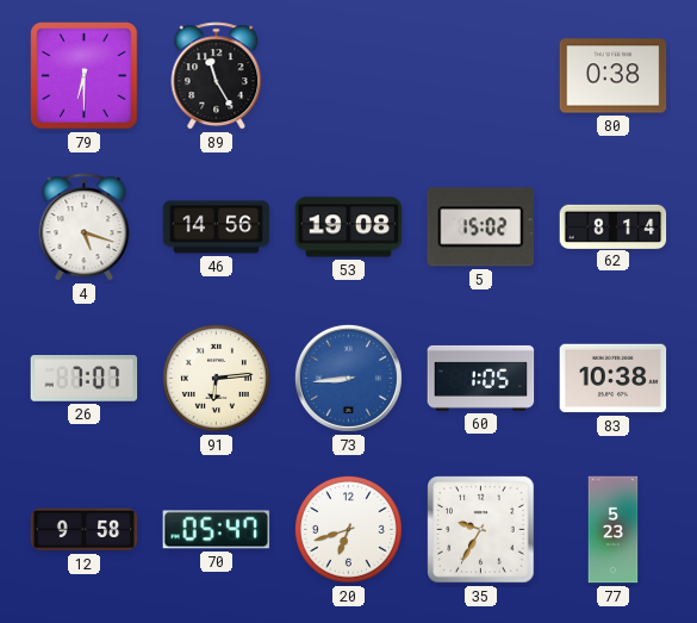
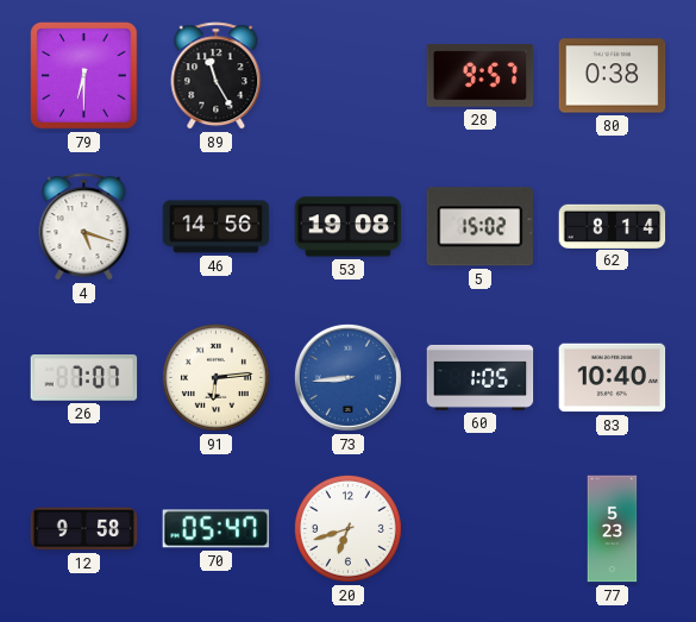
28: none -> 9:57 (481, 76)
83: 10:38 -> 10:40 (613, 378)
35: 9:35 -> none (481, 530)
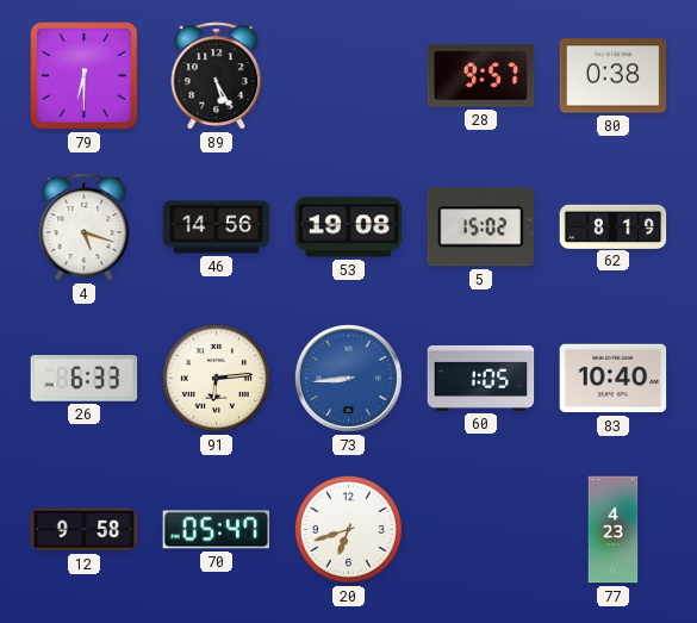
89: 11:25 -> 5:25 (217, 76)
62: 8:14 -> 8:19 (614, 226)
26: 7:07 -> 6:33 (85, 379)
77: 5:23 -> 4:23 (614, 530)
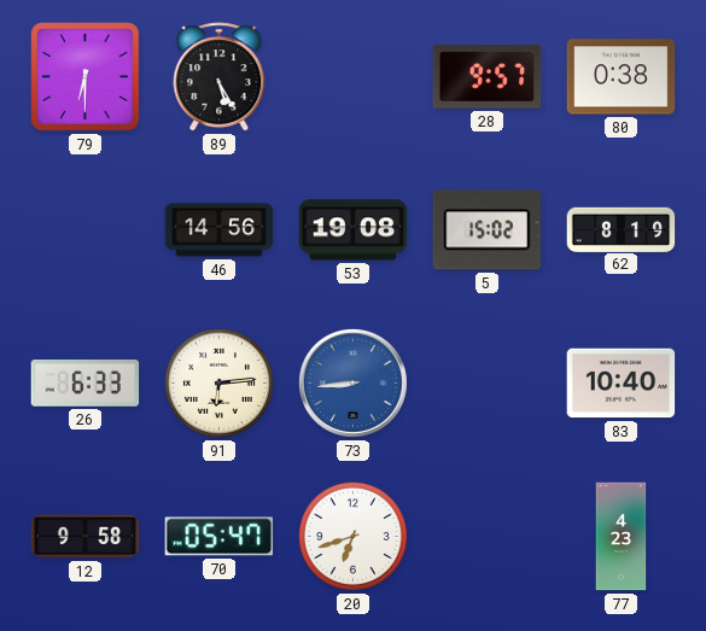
4: 5:18 -> none (85, 228)
60: 1:05 -> none (481, 378)
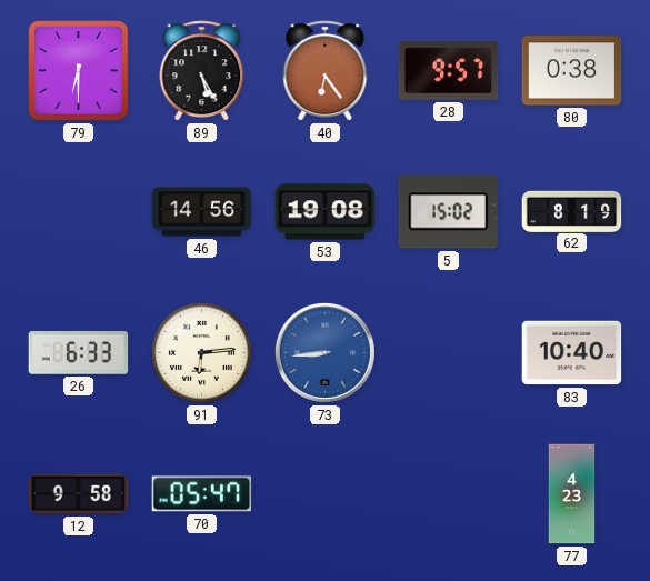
40: none -> 6:24 (326, 71)
20: 6:42 -> none (352, 536)
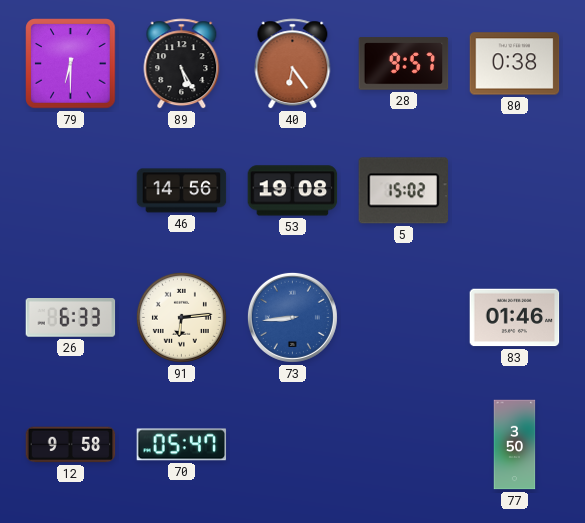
62: 8:19 -> none (572, 211)
83: 10:40 -> 01:46 (515, 318)
77: 4:23 -> 3:50 (515, 445)
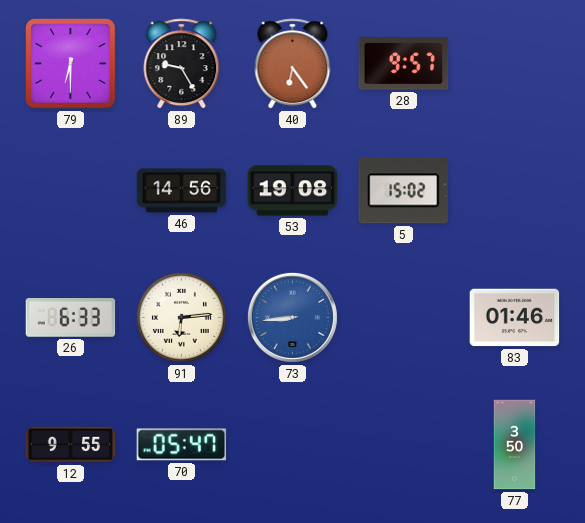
89: 5:25 -> 9:25 (182, 64)
80: 0:38 -> none (515, 64)
12: 9:58 -> 9:55 (71, 445)
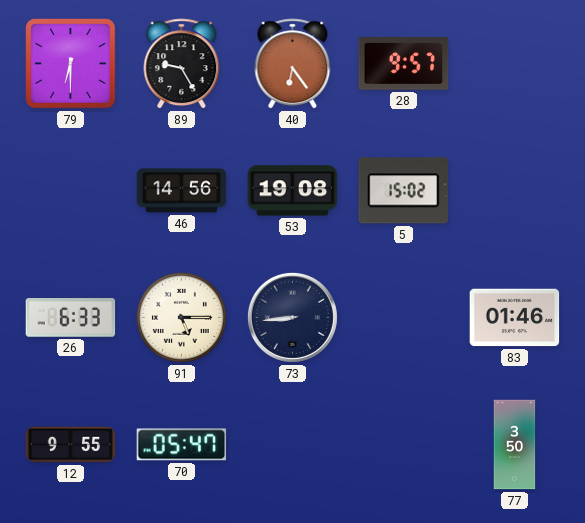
91: 6:14 -> 5:15 (181, 317)
73 dial: blue -> navy (292, 317)
